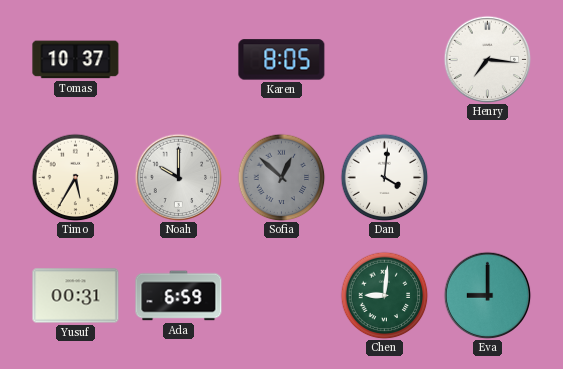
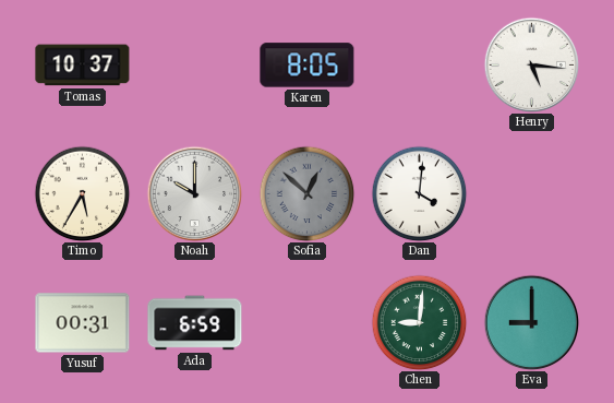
Henry: 7:16 -> 5:16 (531, 64)
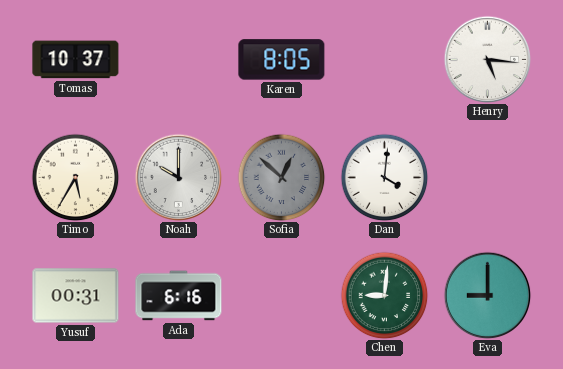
Ada: 6:59 -> 6:16 (179, 296)
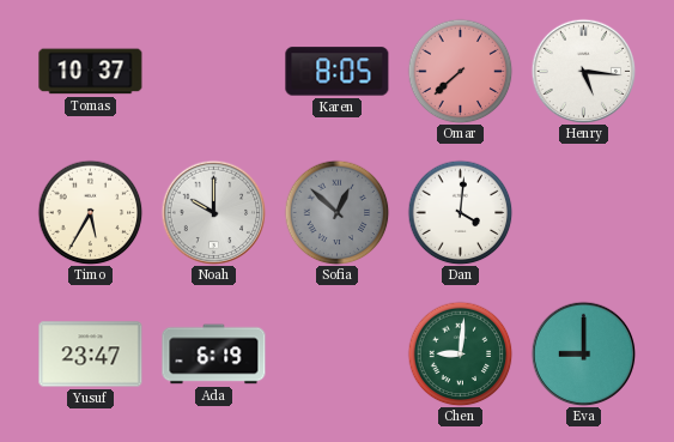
Omar: none -> 7:38 (460, 71)
Yusuf: 00:31 -> 23:47 (91, 355)
Ada: 6:16 -> 6:19 (214, 355)
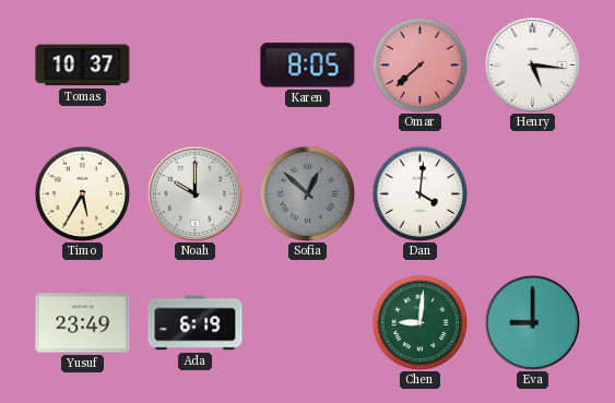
Yusuf: 23:47 -> 23:49 (83, 323)
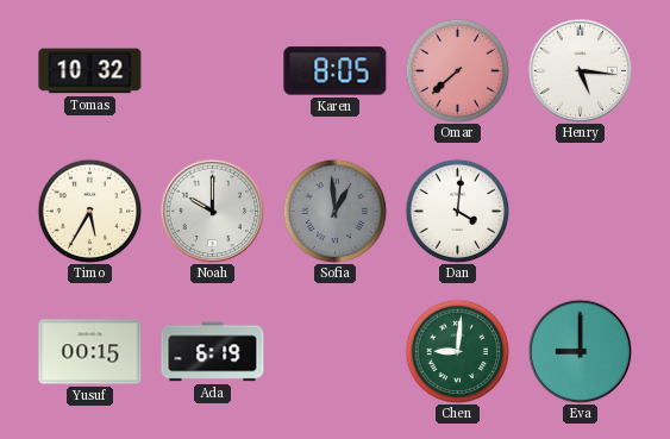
Tomas: 10:37 -> 10:32 (90, 71)
Sofia: 12:52 -> 12:59 (334, 211)
Yusuf: 23:49 -> 00:15 (90, 352)
